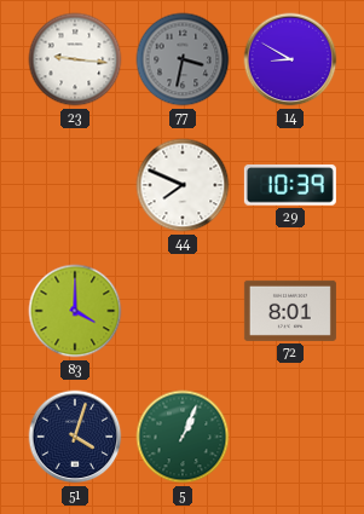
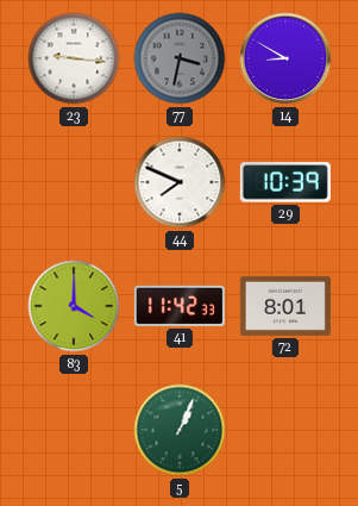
41: none -> 11:42 (180, 306)
51: 4:03 -> none (75, 437)
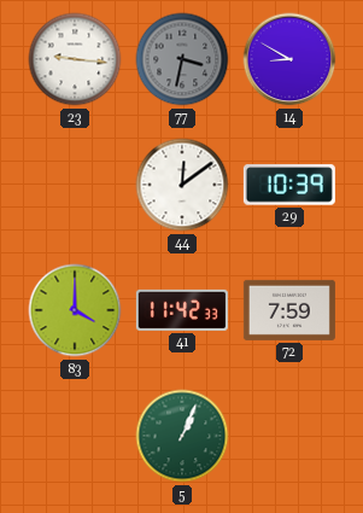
44: 7:49 -> 12:09 (182, 185)
72: 8:01 -> 7:59 (289, 310)
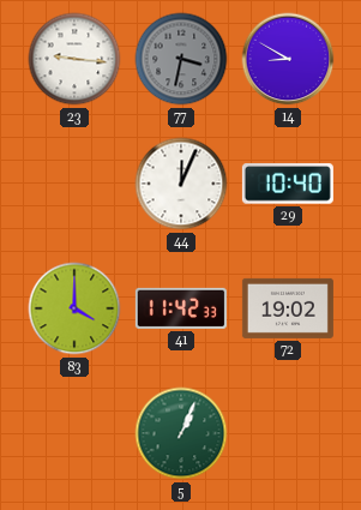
44: 12:09 -> 12:04 (181, 184)
29: 10:39 -> 10:40 (288, 184)
72: 7:59 -> 19:02 (288, 308)
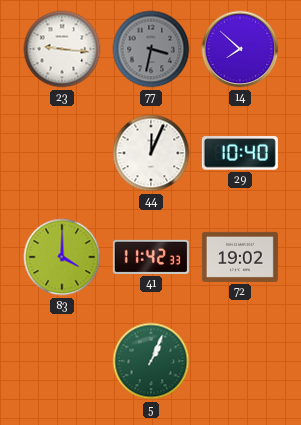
14: 8:50 -> 7:52 (240, 49)
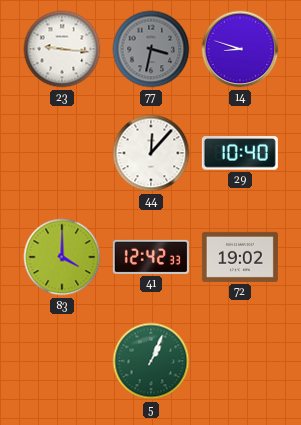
14: 7:52 -> 8:48 (240, 49)
44: 12:04 -> 12:07 (151, 153)
41: 11:42 -> 12:42 (151, 257)
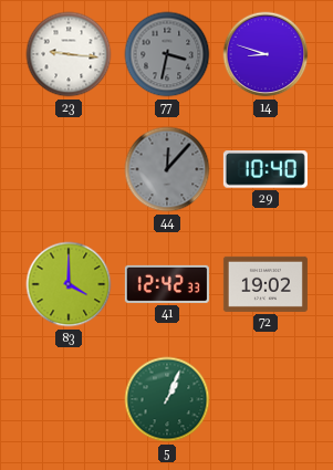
44 dial: white -> grey (167, 169)
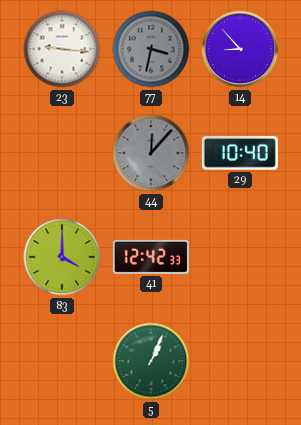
14: 8:48 -> 8:53 (240, 49)
72: 19:02 -> none (266, 284)
